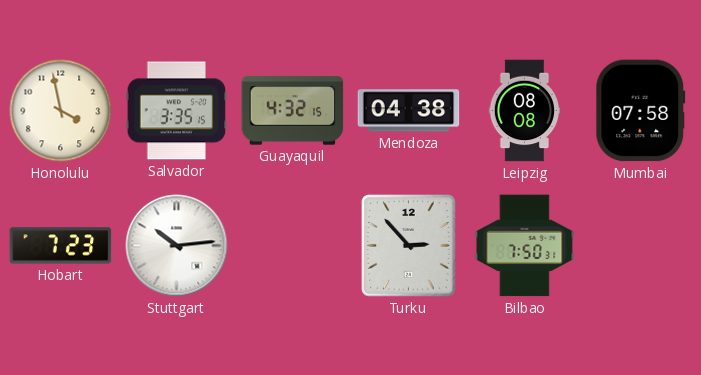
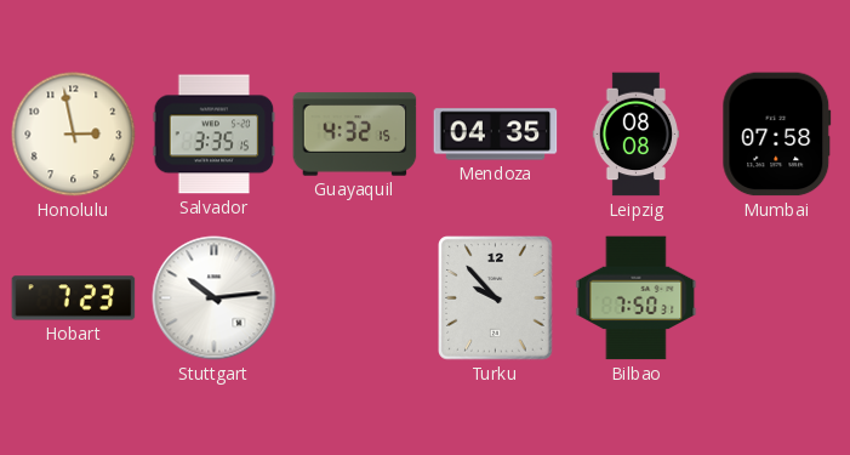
Honolulu: 3:58 -> 2:58 (74, 135)
Mendoza: 04:38 -> 04:35 (496, 135)
Turku: 2:53 -> 9:53 (496, 298)
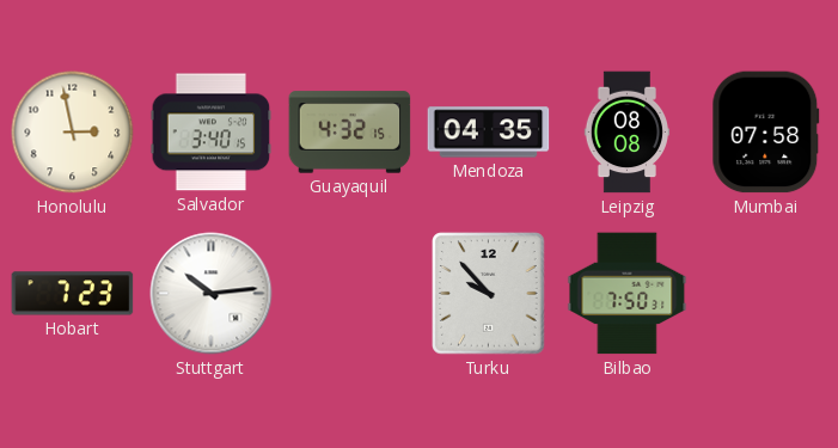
Salvador: 3:35 -> 3:40 (212, 133)
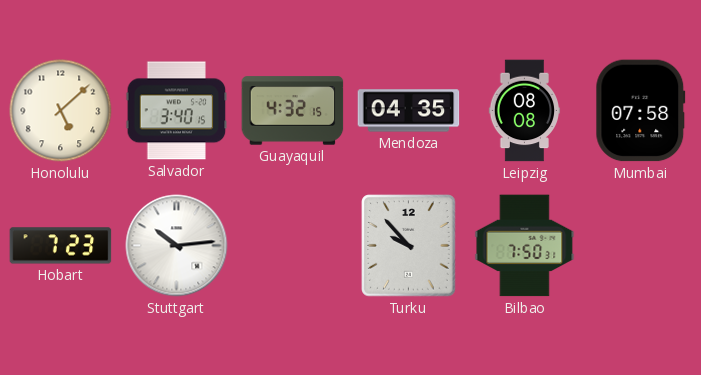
Honolulu: 2:58 -> 5:08 (61, 111)
